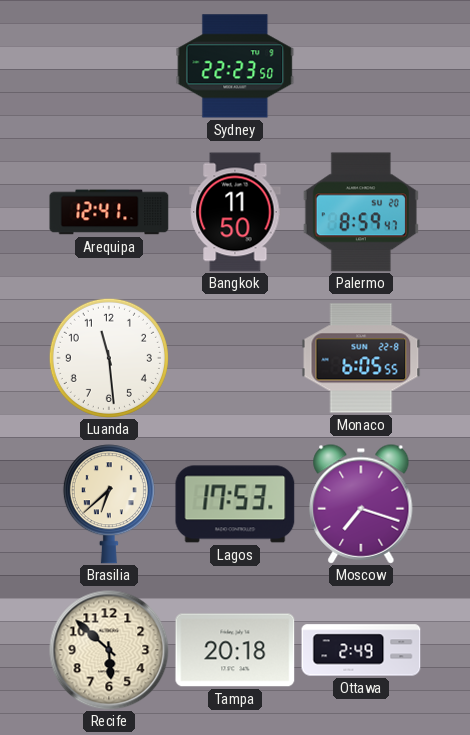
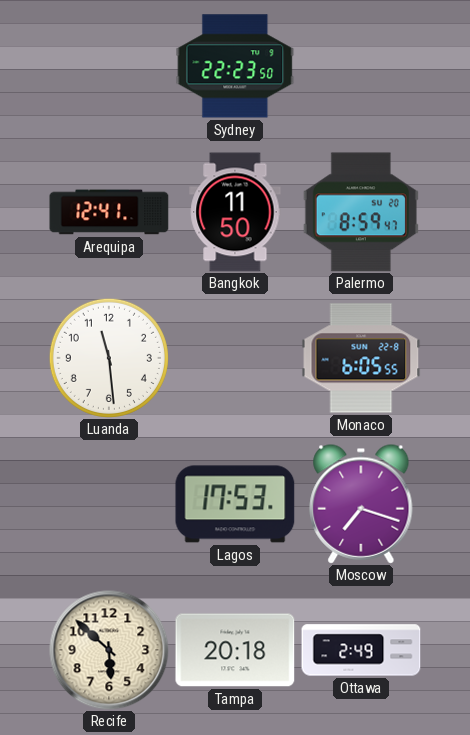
Brasilia: 6:38 -> none (109, 504)
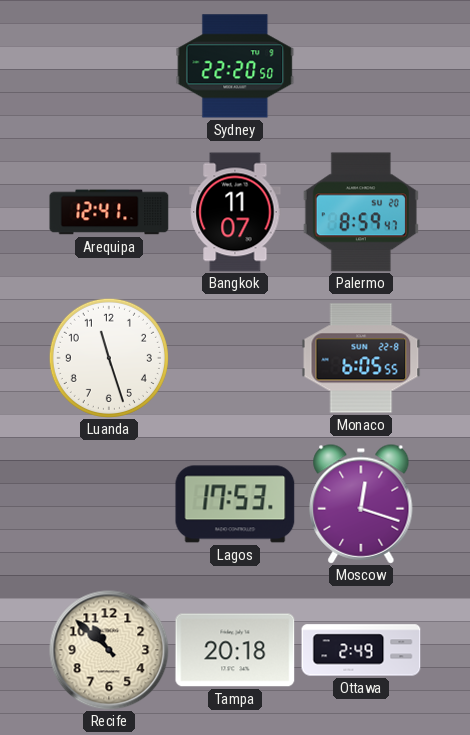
Sydney: 22:23 -> 22:20 (235, 66)
Bangkok: 11:50 -> 11:07 (235, 212)
Luanda: 11:29 -> 11:27 (109, 358)
Moscow: 7:18 -> 12:18 (361, 504)
Recife: 5:52 -> 10:52 (109, 650)
